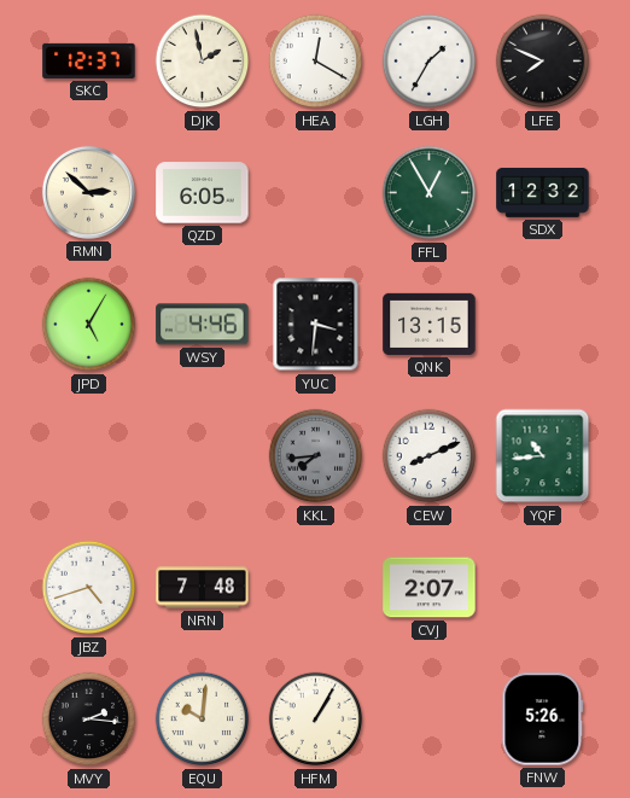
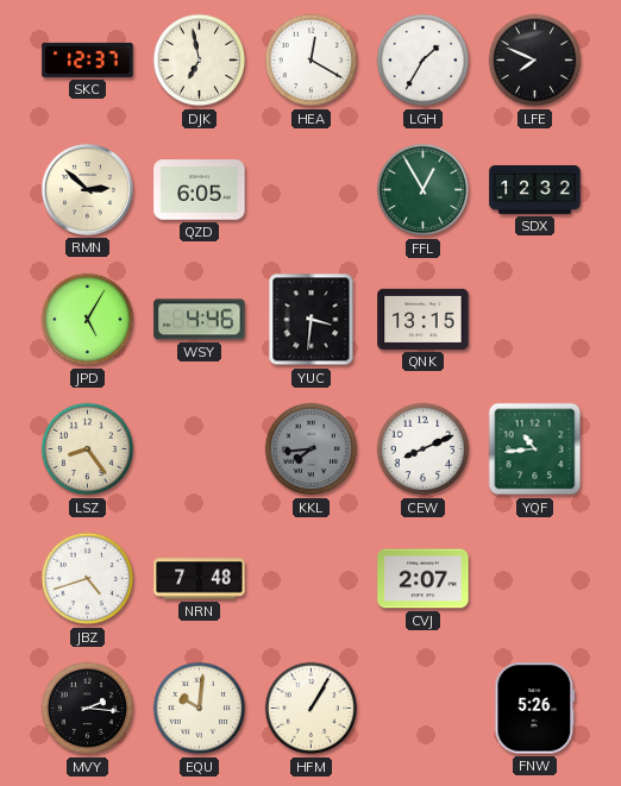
DJK: 1:58 -> 6:58 (200, 61)
LSZ: none -> 8:24 (88, 449)
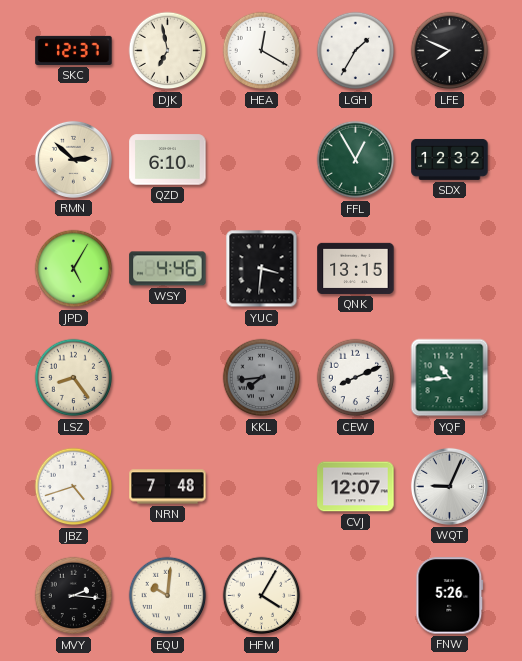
QZD: 6:05 -> 6:10 (168, 160)
CVJ: 2:07 -> 12:07 (356, 487)
WQT: none -> 9:04 (449, 486)
HFM: 1:05 -> 4:05 (262, 596)
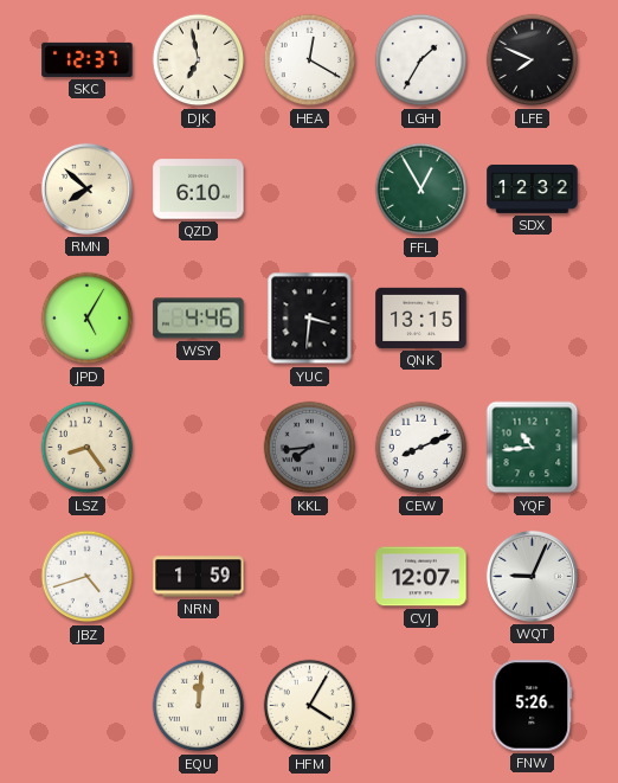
RMN: 2:52 -> 7:52 (86, 188)
NRN: 7:48 -> 1:59 (199, 577)
MVY: 2:16 -> none (74, 596)
EQU: 10:01 -> 12:01 (199, 706)
